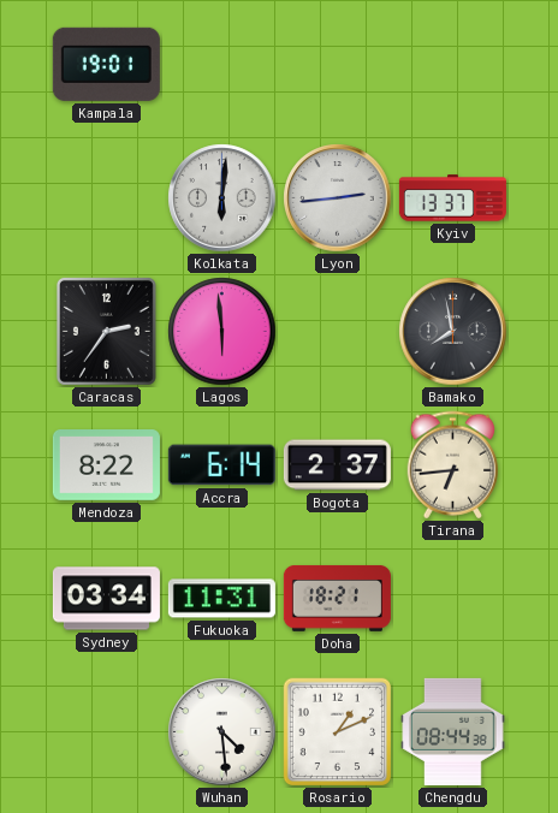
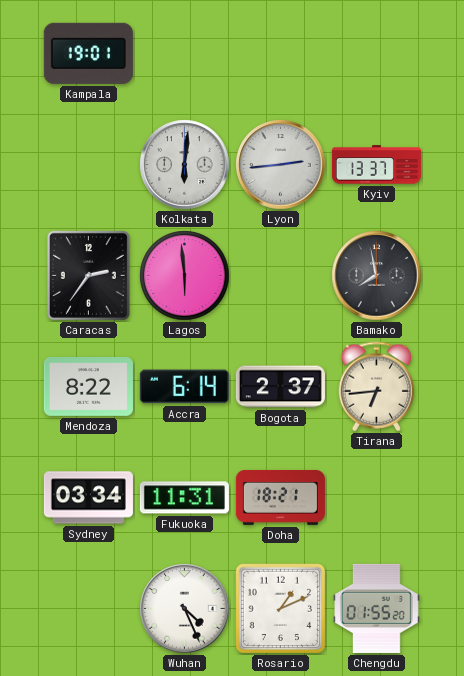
Wuhan: 4:29 -> 4:26 (185, 609)
Chengdu: 08:44 -> 01:55 (377, 608)
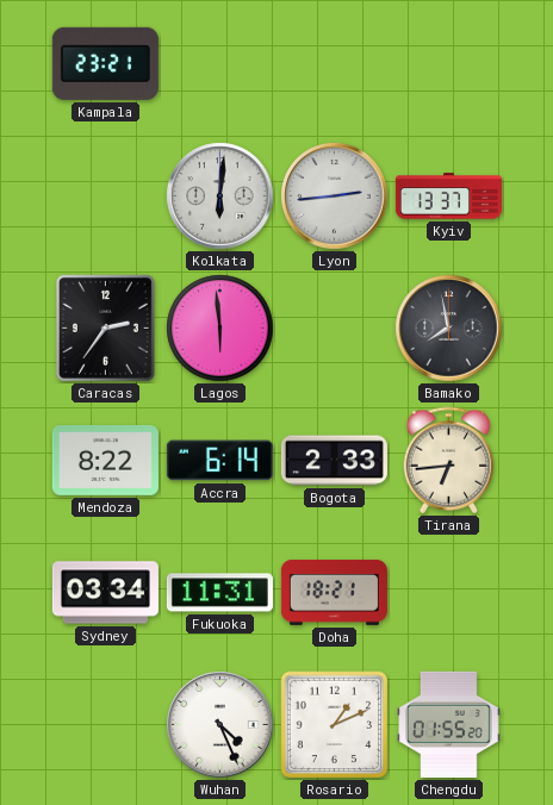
Kampala: 19:01 -> 23:21 (105, 63)
Bogota: 2:37 -> 2:33 (334, 461)
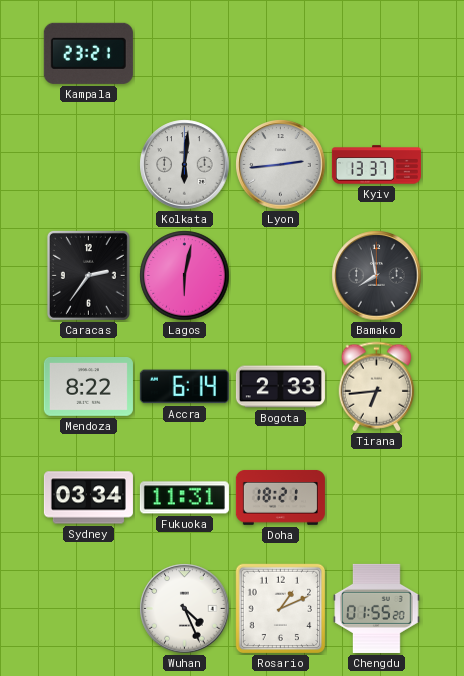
Lagos: 5:59 -> 6:02 (185, 276)
